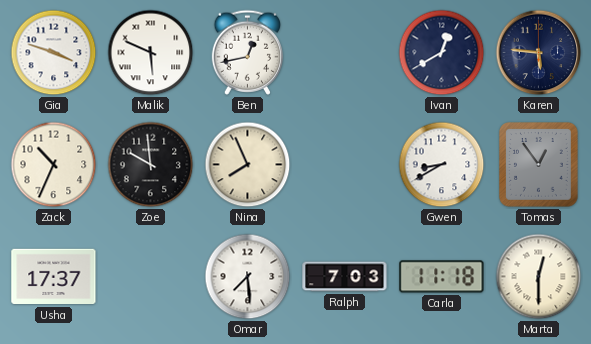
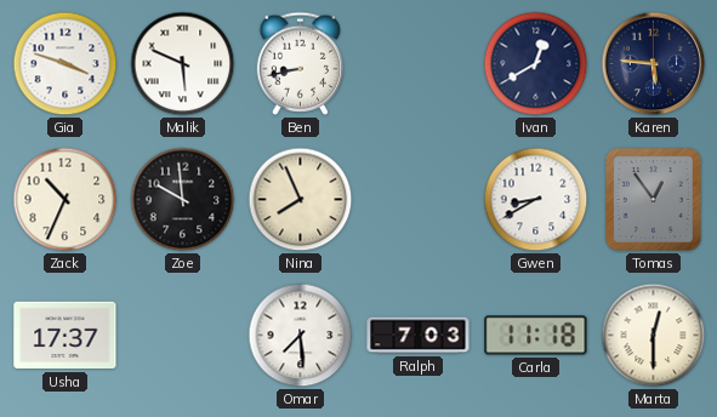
Ben: 12:43 -> 8:43 (301, 63)
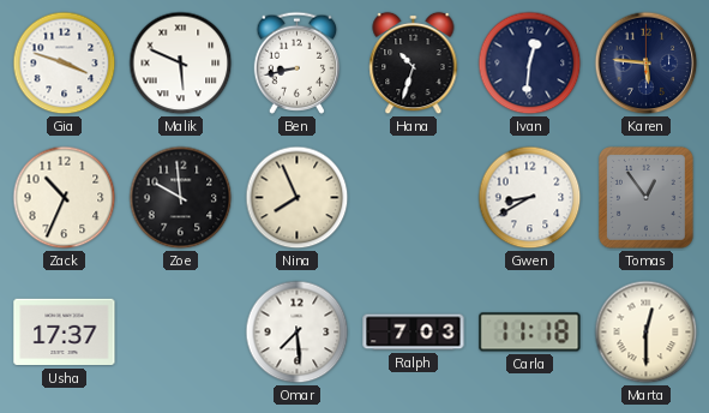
Hana: none -> 10:33 (414, 64)
Ivan: 12:40 -> 12:31 (530, 64)
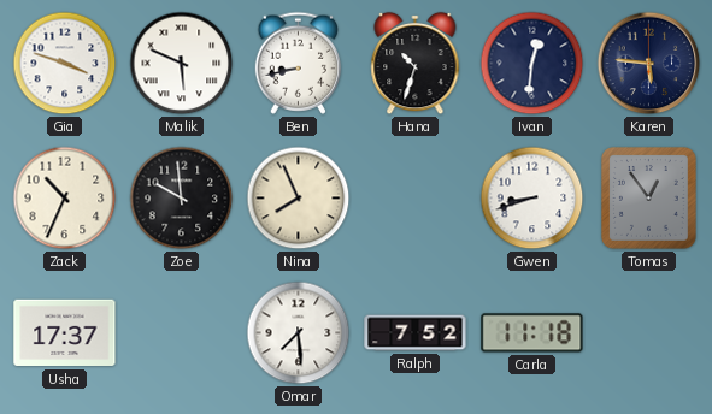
Gwen: 8:40 -> 8:42 (532, 199)
Ralph: 7:03 -> 7:52 (416, 333)
Marta: 12:30 -> none (647, 333)
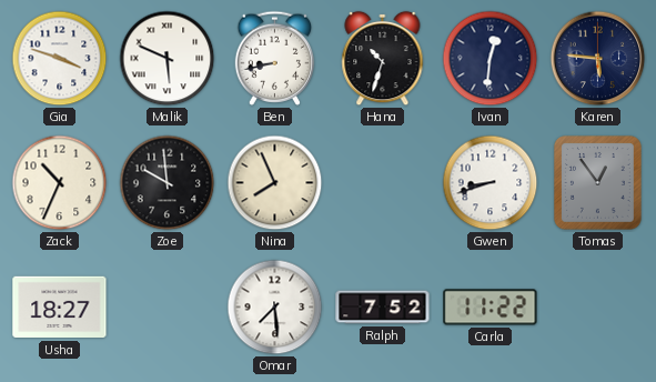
Usha: 17:37 -> 18:27 (60, 308)
Carla: 11:18 -> 11:22 (491, 308)
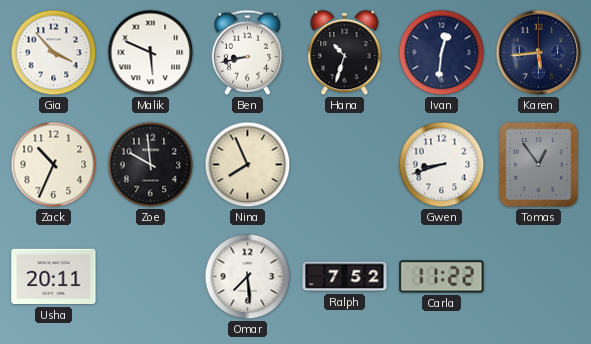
Gia: 3:48 -> 3:53 (54, 53)
Karen: 5:46 -> 5:44 (539, 53)
Usha: 18:27 -> 20:11 (54, 277)
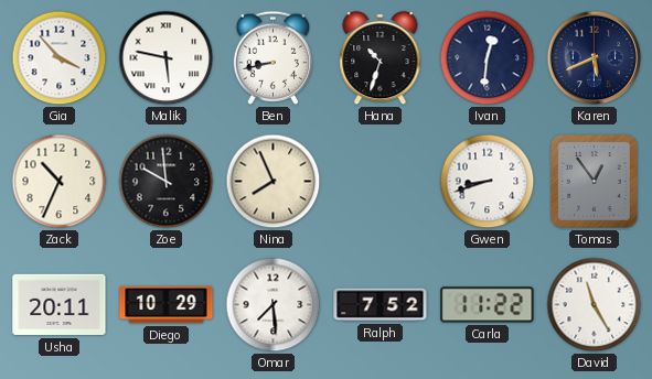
Malik: 5:49 -> 5:47 (167, 58)
Karen: 5:44 -> 5:41 (595, 58)
Diego: none -> 10:29 (167, 305)
David: none -> 11:25 (595, 305)
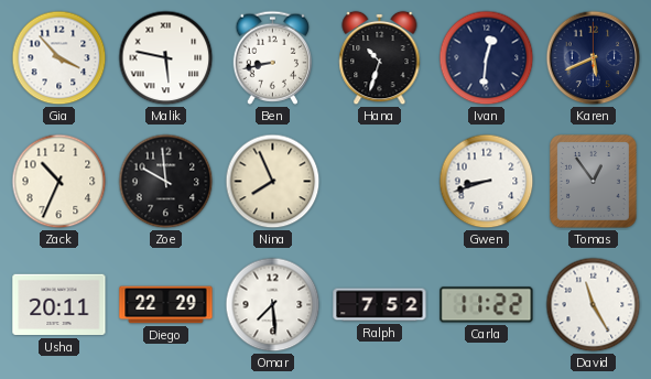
Diego: 10:29 -> 22:29 (166, 305)
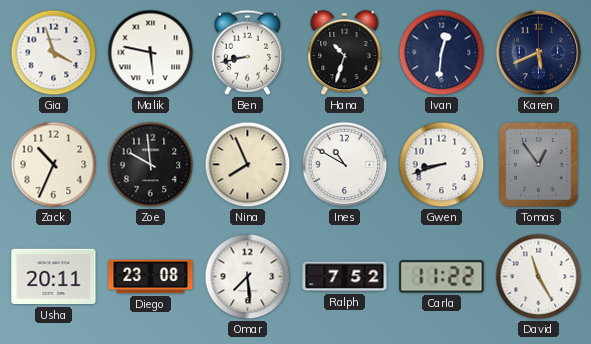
Gia: 3:53 -> 3:57 (54, 53)
Ines: none -> 10:50 (345, 165)
Diego: 22:29 -> 23:08 (151, 277)
